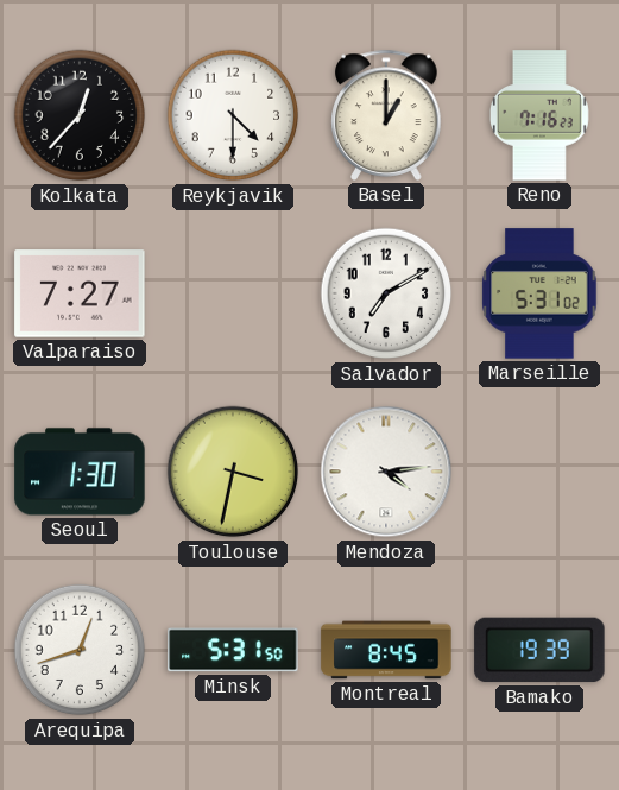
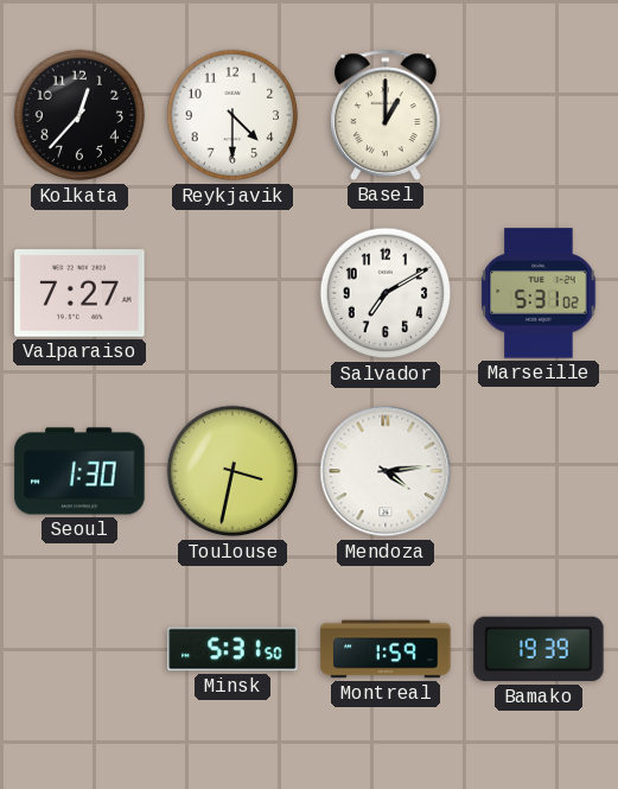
Reno: 7:16 -> none (539, 115)
Arequipa: 12:42 -> none (80, 650)
Montreal: 8:45 -> 1:59 (386, 649)
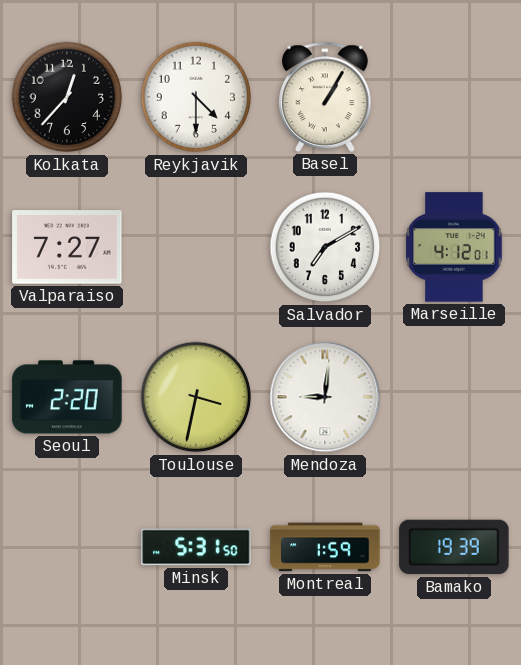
Basel: 1:00 -> 1:05 (325, 97)
Marseille: 5:31 -> 4:12 (454, 247)
Seoul: 1:30 -> 2:20 (67, 397)
Mendoza: 4:14 -> 9:01 (325, 397)
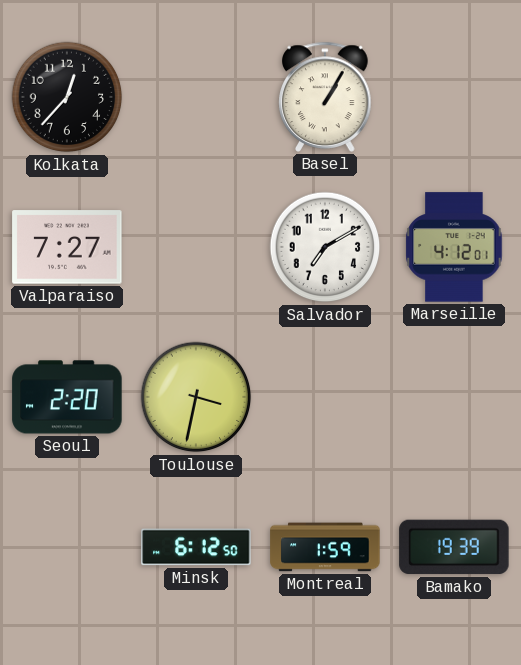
Reykjavik: 4:30 -> none (196, 97)
Mendoza: 9:01 -> none (325, 397)
Minsk: 5:31 -> 6:12 (196, 547)
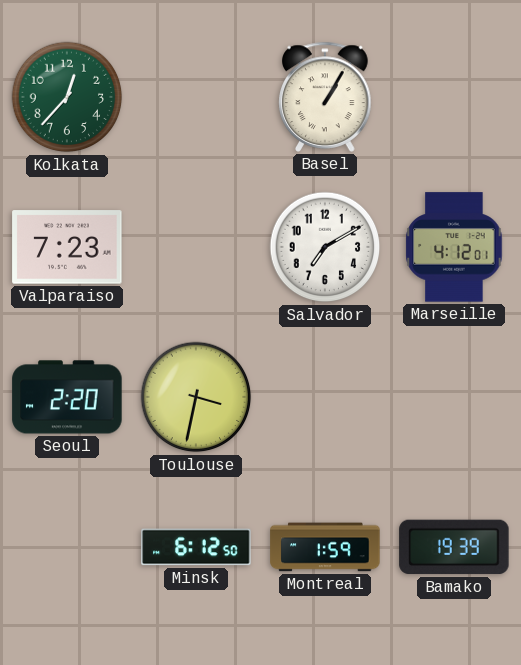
Kolkata dial: black -> green (67, 97)
Valparaiso: 7:27 -> 7:23 (67, 247)
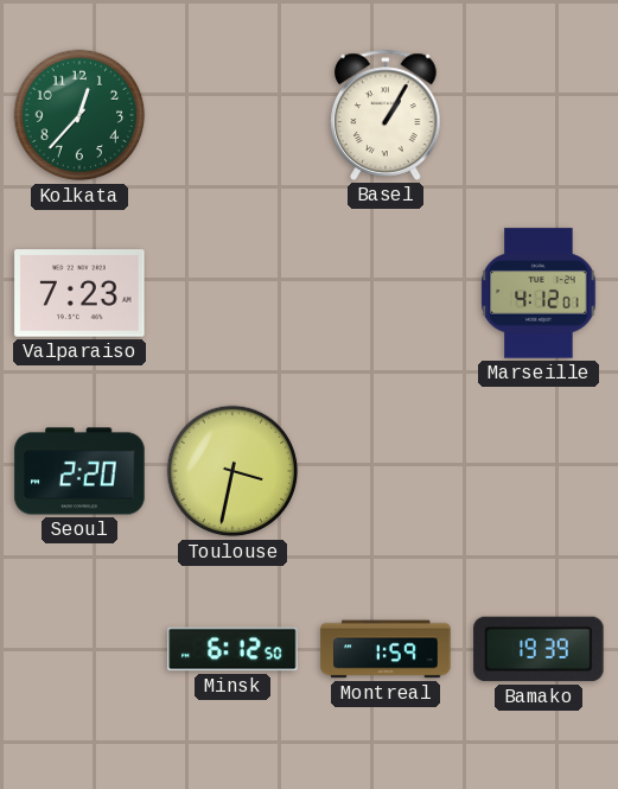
Salvador: 7:10 -> none (325, 247)
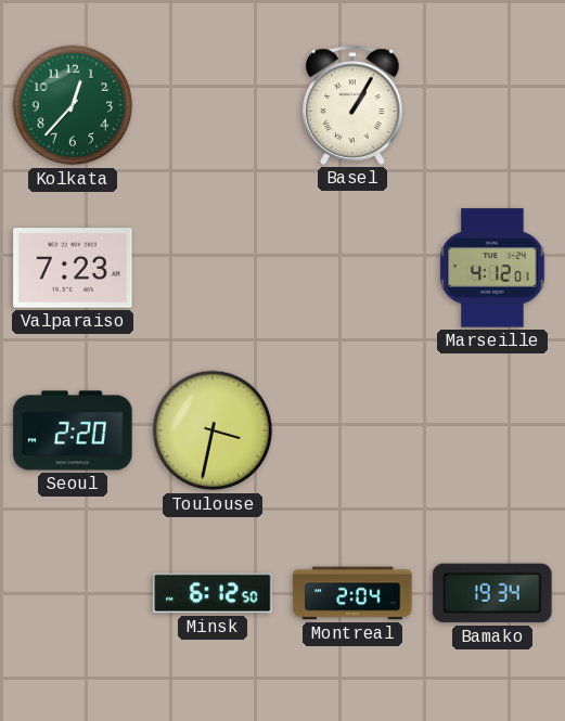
Montreal: 1:59 -> 2:04 (352, 593)
Bamako: 19:39 -> 19:34 (492, 593)
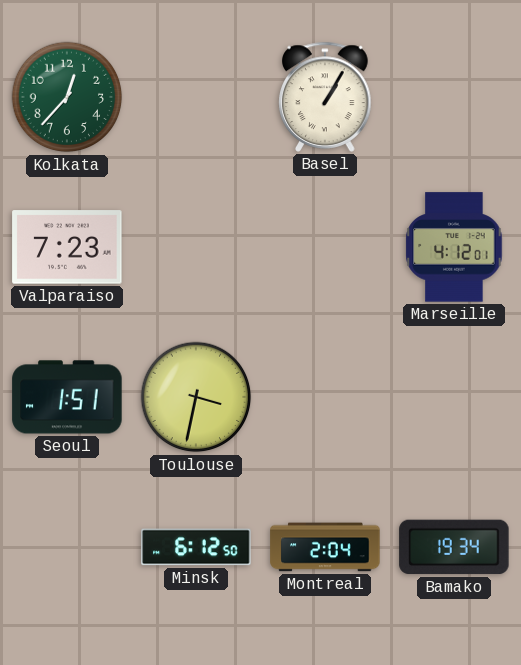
Seoul: 2:20 -> 1:51 (67, 397)
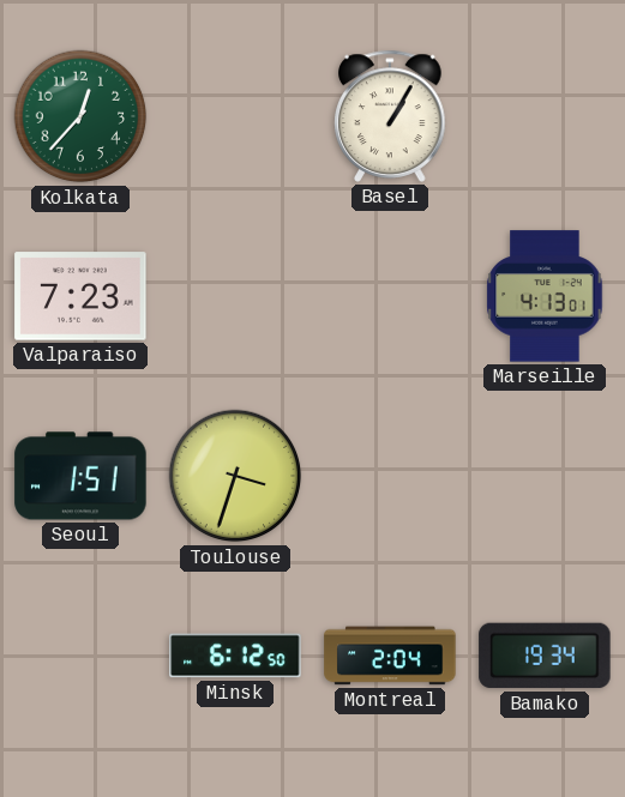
Marseille: 4:12 -> 4:13 (545, 296)
Toulouse: 3:32 -> 3:33 (235, 476)
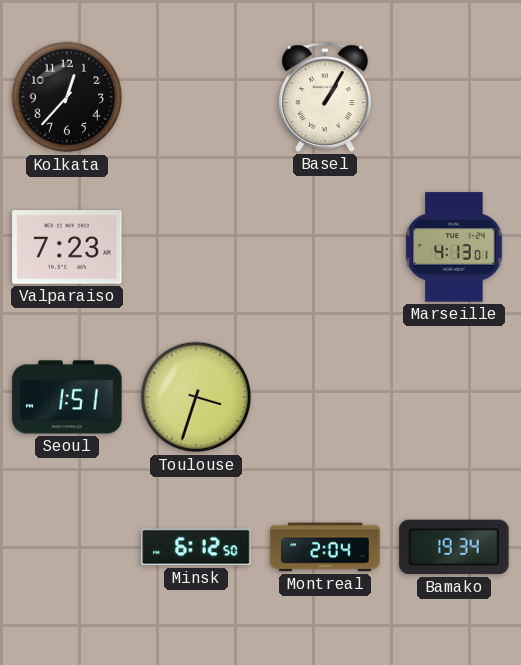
Kolkata dial: green -> black (67, 97)
